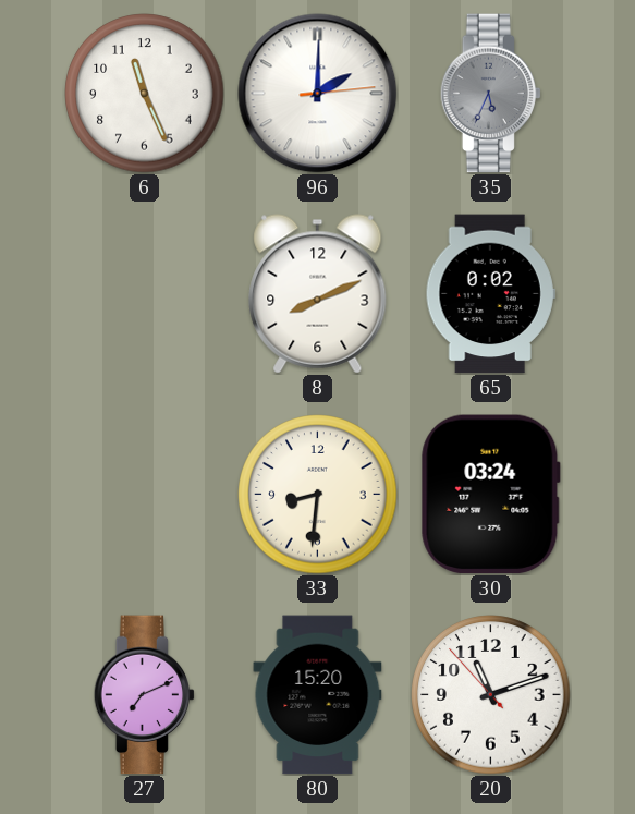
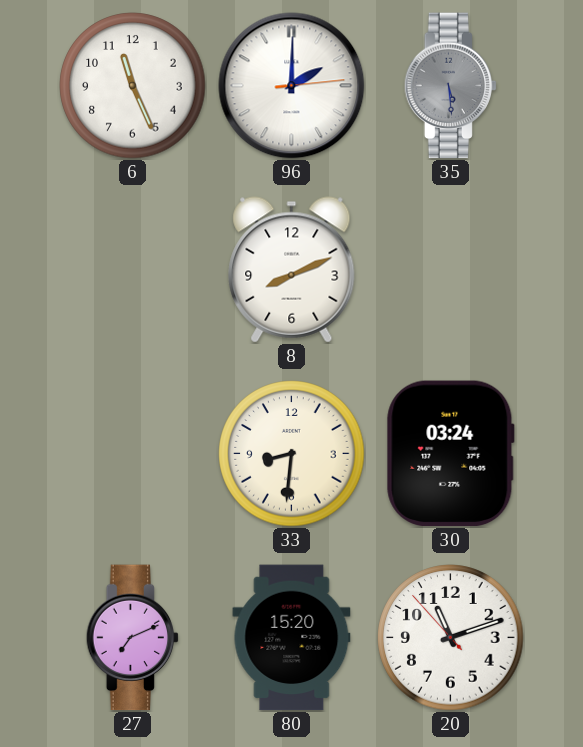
35: 5:34 -> 5:29 (451, 86)
65: 0:02 -> none (490, 294)
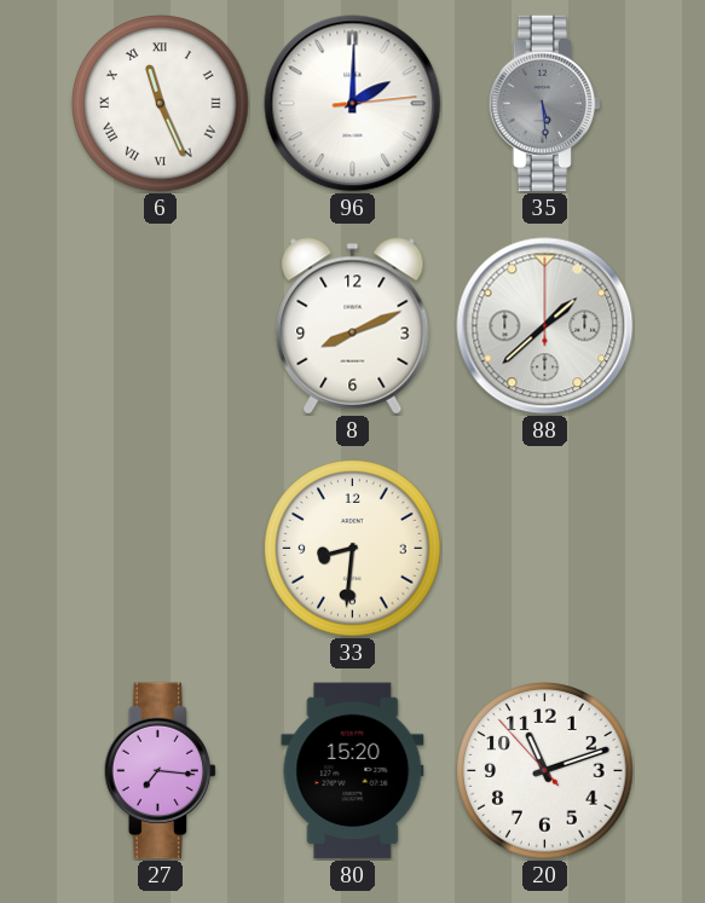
6 numerals: Arabic -> Roman (161, 104)
88: none -> 1:38 (545, 326)
30: 03:24 -> none (450, 454)
27: 7:11 -> 7:16 (161, 771)
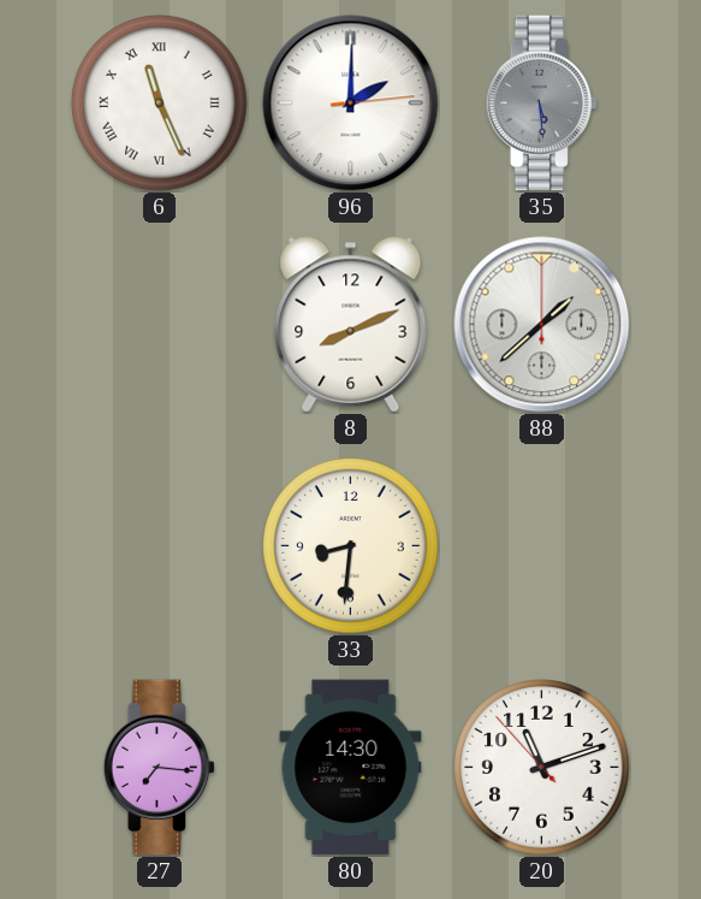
80: 15:20 -> 14:30 (351, 768)
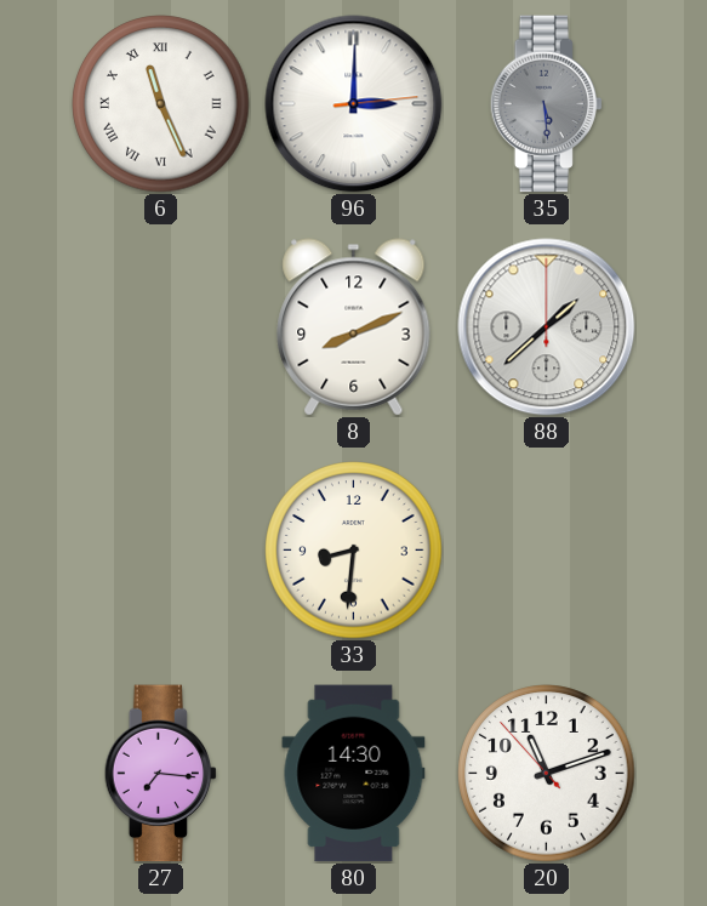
96: 2:00 -> 3:00 (354, 104)
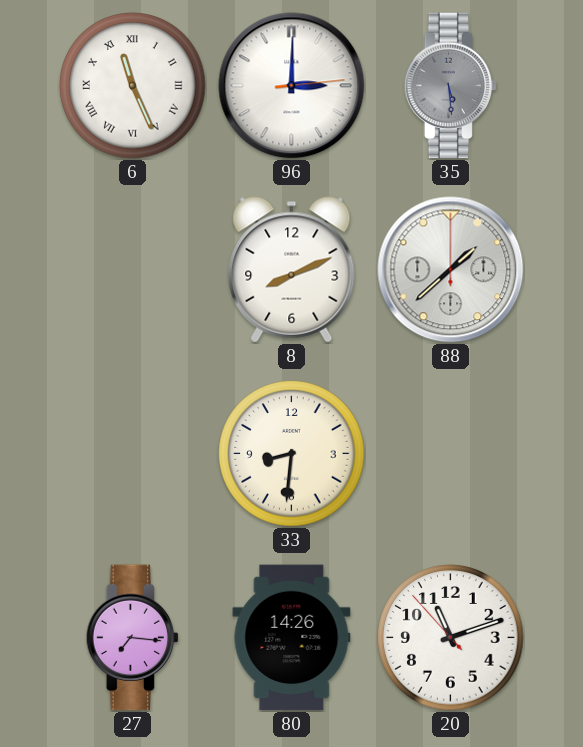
80: 14:30 -> 14:26 (292, 638)
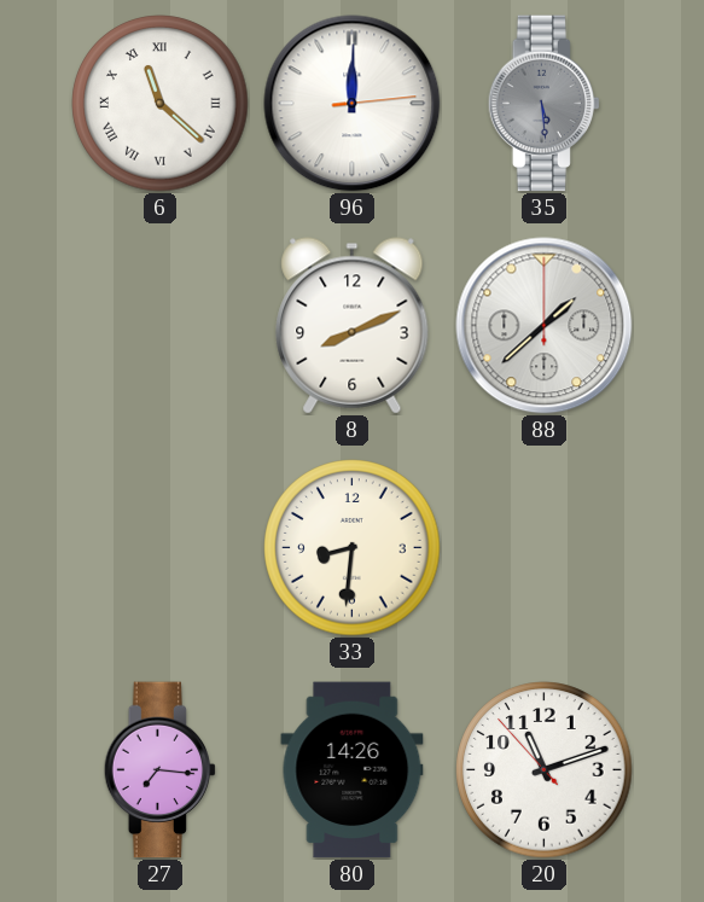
6: 11:26 -> 11:22 (161, 104)
96: 3:00 -> 12:00 (353, 104)
